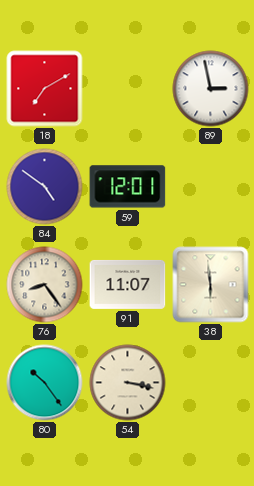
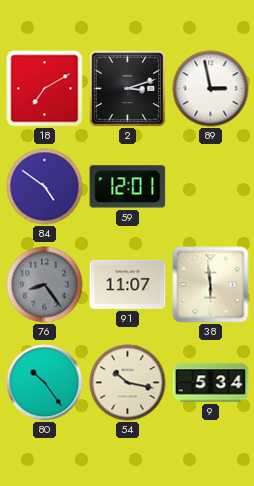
2: none -> 3:12 (127, 88)
76 dial: cream -> grey (45, 285)
54: 3:17 -> 10:17 (128, 383)
9: none -> 5:34 (211, 383)
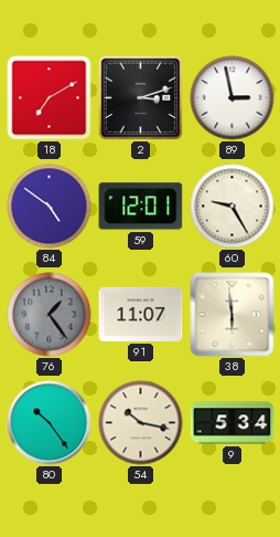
60: none -> 9:25 (233, 207)
76: 8:24 -> 1:24 (50, 315)
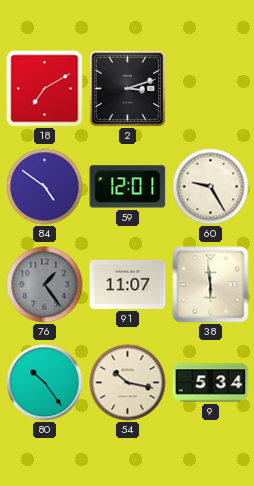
89: 2:58 -> none (233, 98)
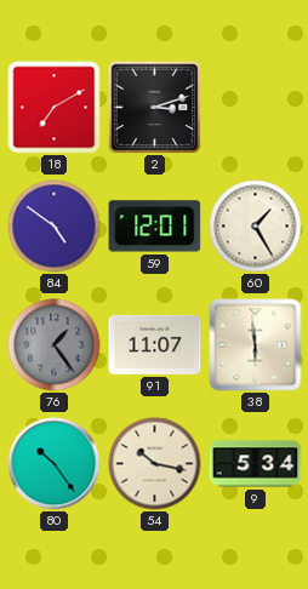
60: 9:25 -> 1:25 (256, 227)
